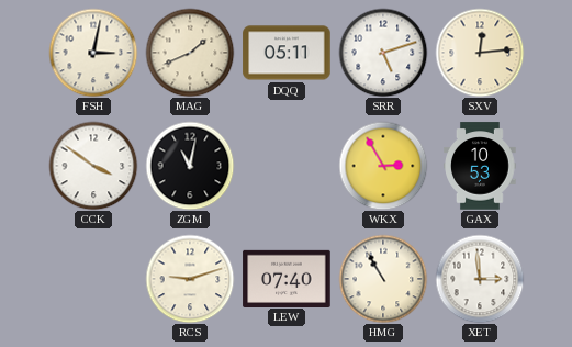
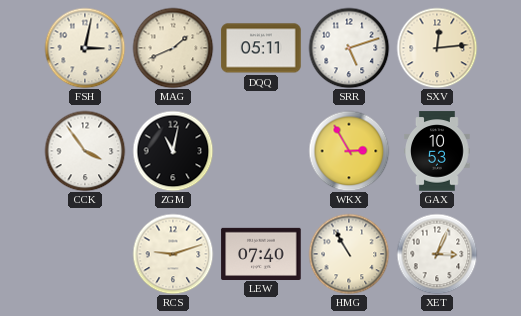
CCK: 3:51 -> 3:54 (85, 151)
XET: 2:59 -> 3:04 (437, 254)
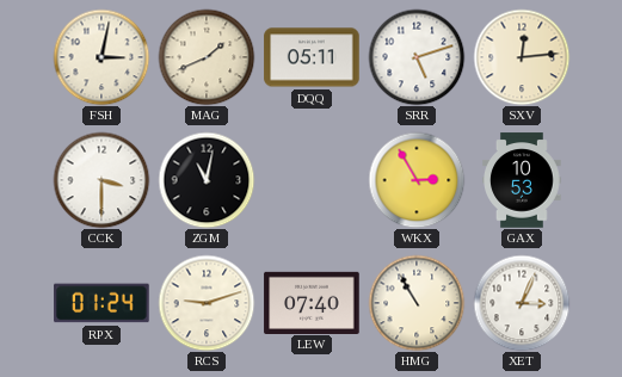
CCK: 3:54 -> 3:30 (101, 180)
RPX: none -> 01:24 (101, 303)
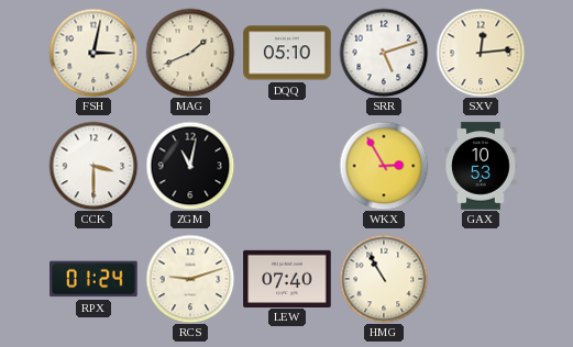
DQQ: 05:11 -> 05:10 (287, 53)
XET: 3:04 -> none (522, 303)
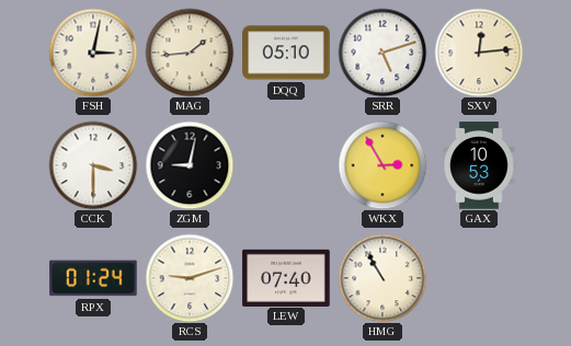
MAG: 1:41 -> 1:44 (190, 53)
ZGM: 11:02 -> 9:02 (190, 165)
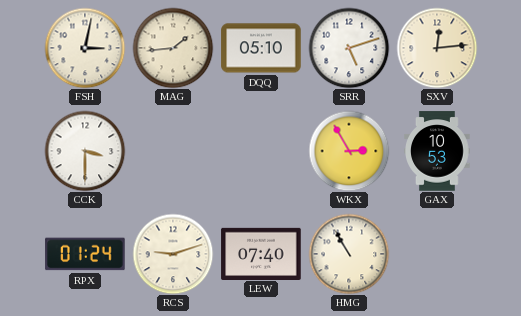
ZGM: 9:02 -> none (190, 165)
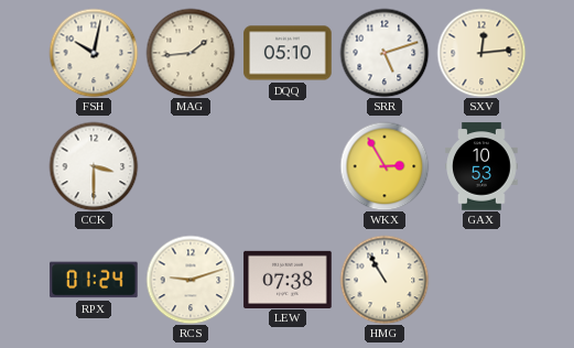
FSH: 3:02 -> 10:02 (94, 53)
LEW: 07:40 -> 07:38 (288, 279)
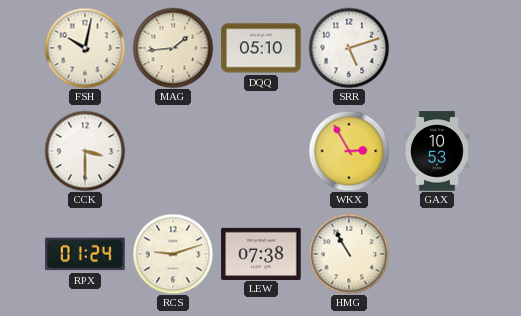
SXV: 12:14 -> none (481, 53)
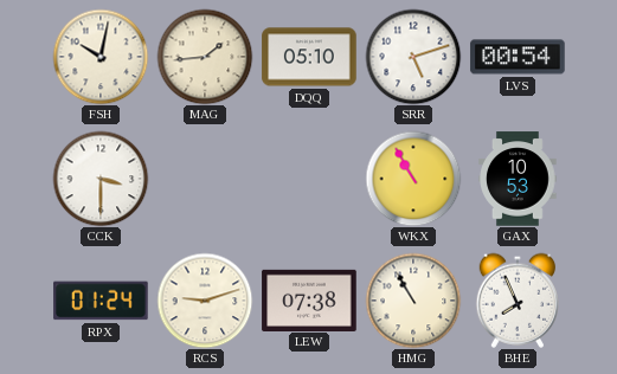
LVS: none -> 00:54 (518, 57)
WKX: 2:55 -> 10:55 (413, 179)
BHE: none -> 7:56 (516, 301)
